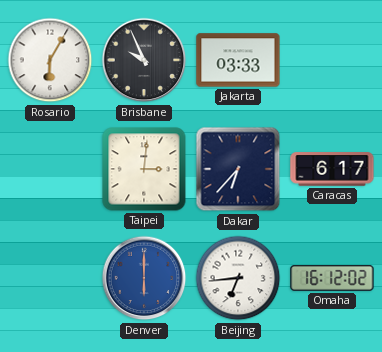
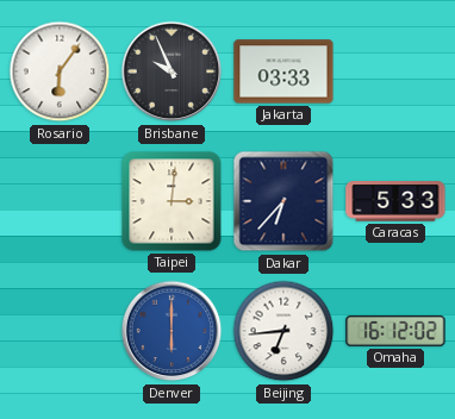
Rosario: 6:05 -> 6:06 (60, 71)
Caracas: 6:17 -> 5:33 (395, 201)
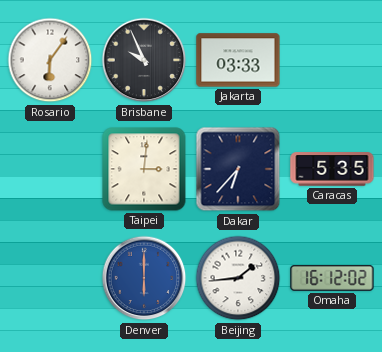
Caracas: 5:33 -> 5:35 (332, 169)
Beijing: 6:44 -> 1:44 (238, 278)
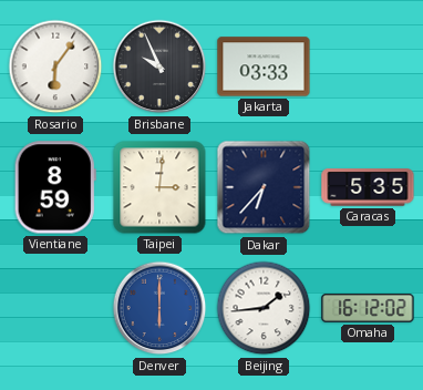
Vientiane: none -> 8:59 (55, 187)
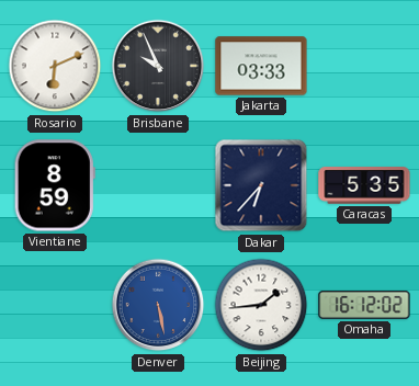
Rosario: 6:06 -> 6:11 (55, 66)
Taipei: 3:01 -> none (159, 187)
Denver: 6:00 -> 5:28 (158, 305)
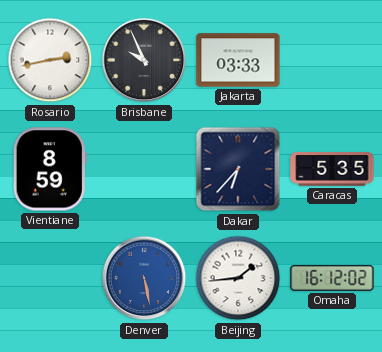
Rosario: 6:11 -> 2:43 (50, 60)
